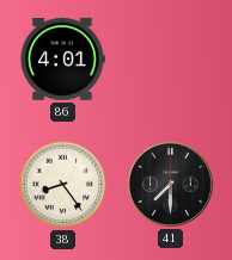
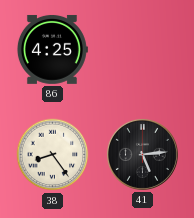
86: 4:01 -> 4:25 (52, 49)
41: 7:30 -> 5:14 (142, 154)
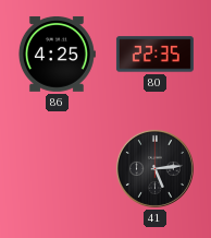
80: none -> 22:35 (154, 55)
38: 8:24 -> none (53, 155)
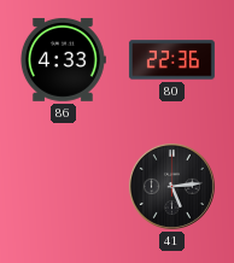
86: 4:25 -> 4:33 (63, 59)
80: 22:35 -> 22:36 (171, 60)
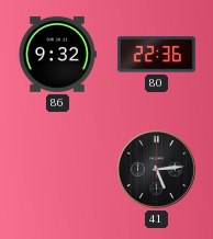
86: 4:33 -> 9:32 (57, 54)
